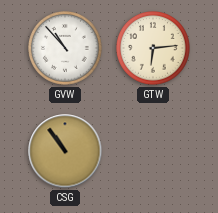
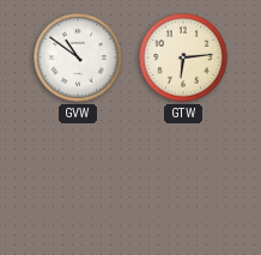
GVW: 10:53 -> 10:51 (79, 59)
CSG: 10:54 -> none (65, 151)
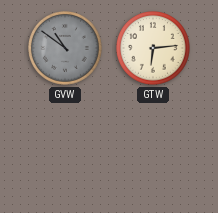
GVW dial: white -> grey (66, 49)
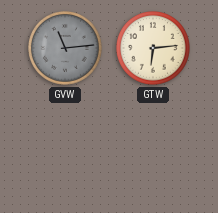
GVW: 10:51 -> 11:14 (66, 49)
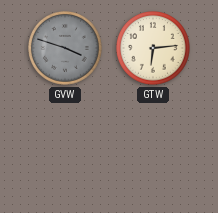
GVW: 11:14 -> 3:48 (66, 49)
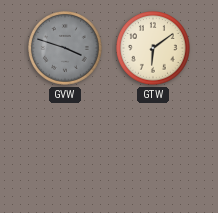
GTW: 6:14 -> 6:09 (154, 49)
